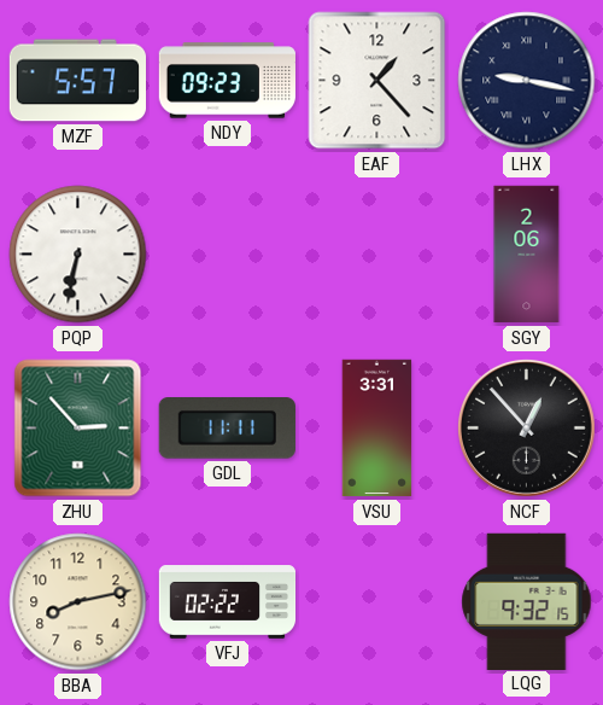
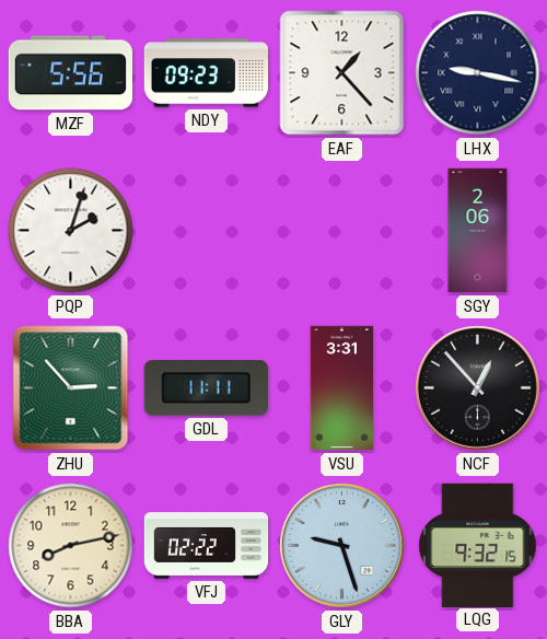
MZF: 5:57 -> 5:56 (70, 73)
PQP: 6:32 -> 2:03 (71, 231)
GLY: none -> 9:27 (341, 545)
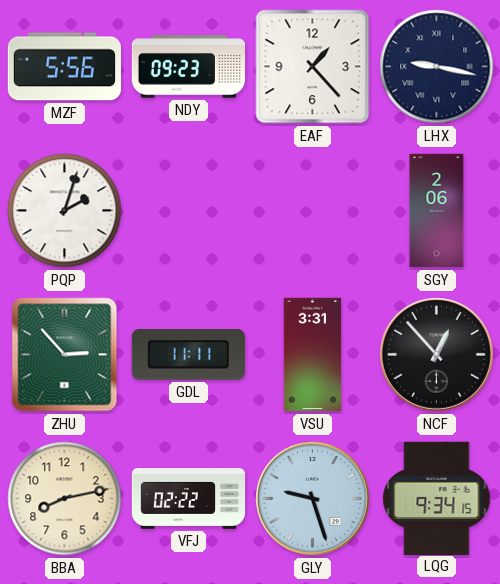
LQG: 9:32 -> 9:34 (437, 498)
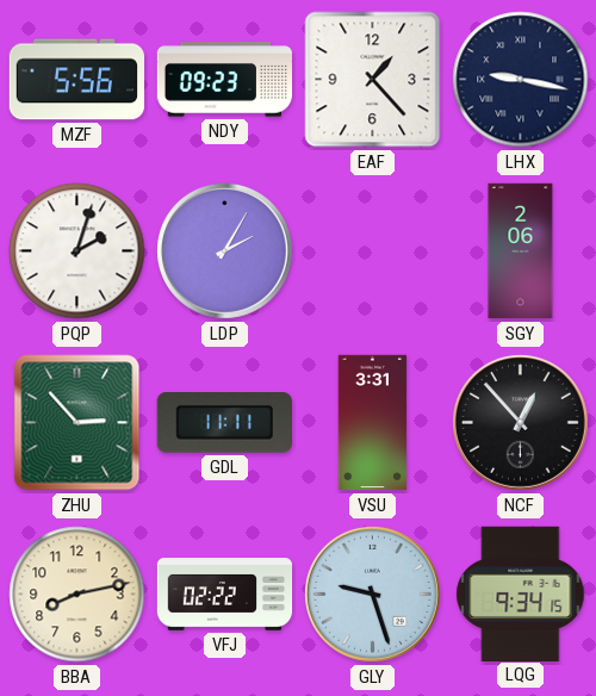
LDP: none -> 2:05 (224, 250)
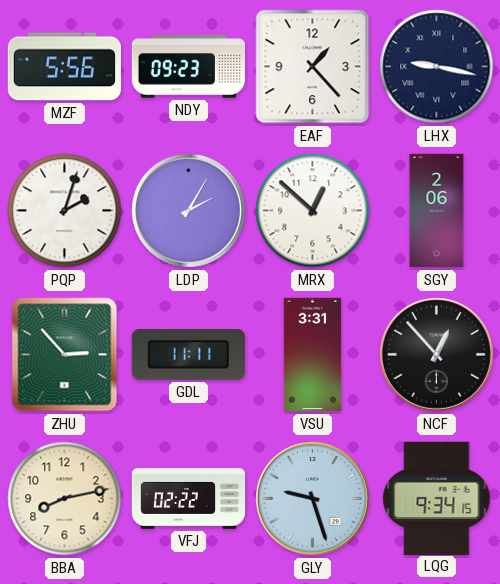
MRX: none -> 12:52 (313, 211)
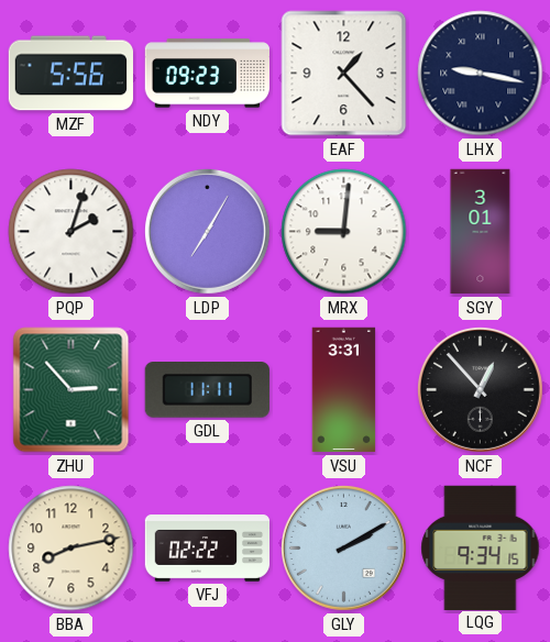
LDP: 2:05 -> 7:05 (207, 231)
MRX: 12:52 -> 9:01 (344, 232)
SGY: 2:06 -> 3:01 (481, 232)
GLY: 9:27 -> 2:10 (343, 547)
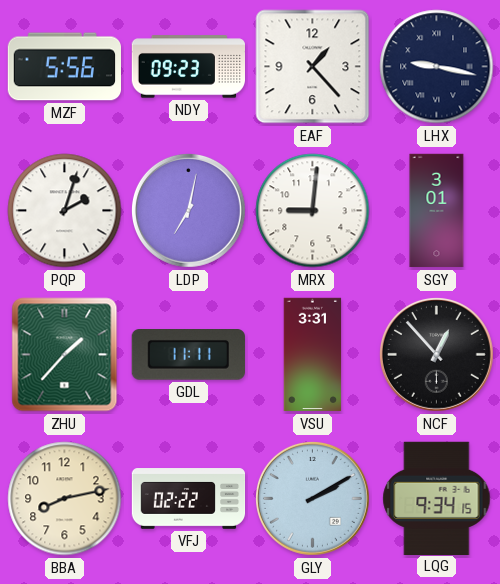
LDP: 7:05 -> 7:02 (188, 210)
ZHU: 2:53 -> 1:37 (65, 355)
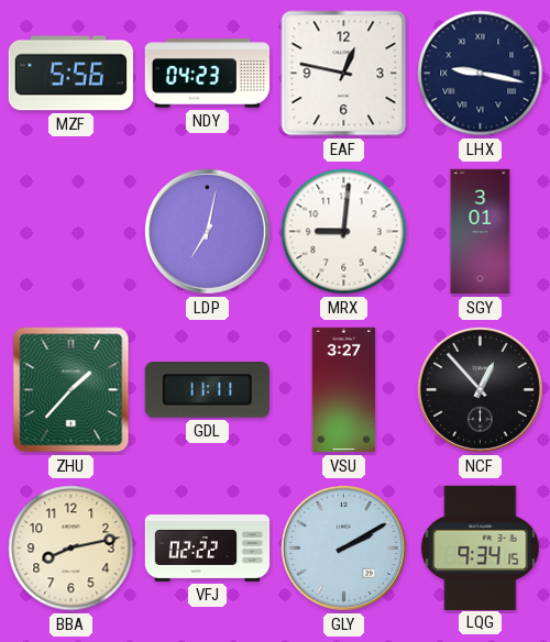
NDY: 09:23 -> 04:23 (207, 74)
EAF: 1:23 -> 12:47 (344, 74)
PQP: 2:03 -> none (65, 211)
VSU: 3:31 -> 3:27 (344, 390)
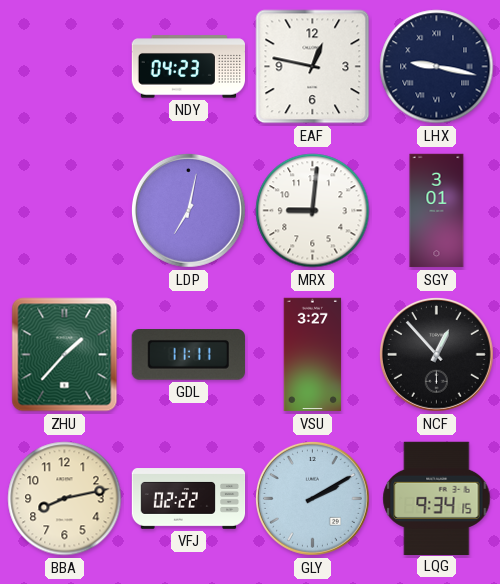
MZF: 5:56 -> none (70, 74)
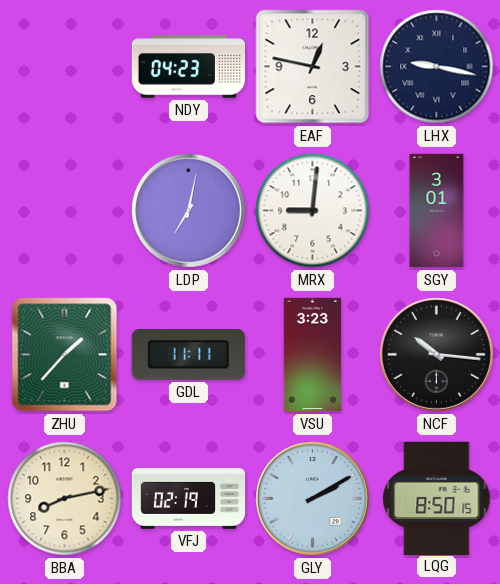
VSU: 3:27 -> 3:23 (313, 355)
NCF: 12:53 -> 10:16 (436, 354)
VFJ: 02:22 -> 02:19 (189, 499)
LQG: 9:34 -> 8:50 (437, 498)
